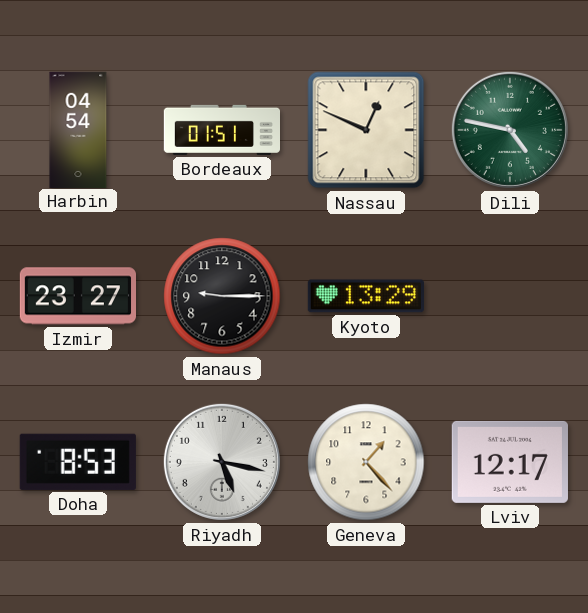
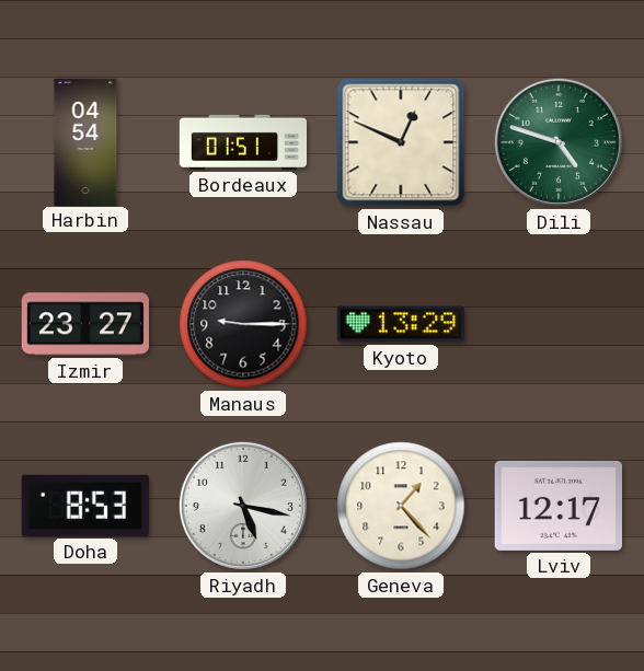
Dili: 4:47 -> 4:48 (559, 142)
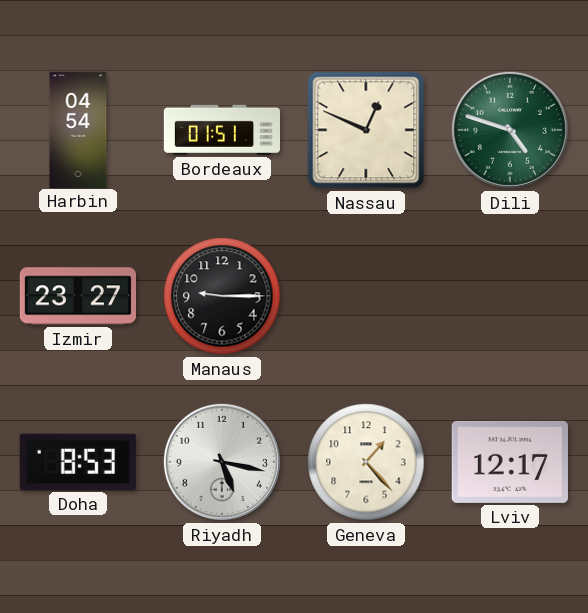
Kyoto: 13:29 -> none (401, 324)
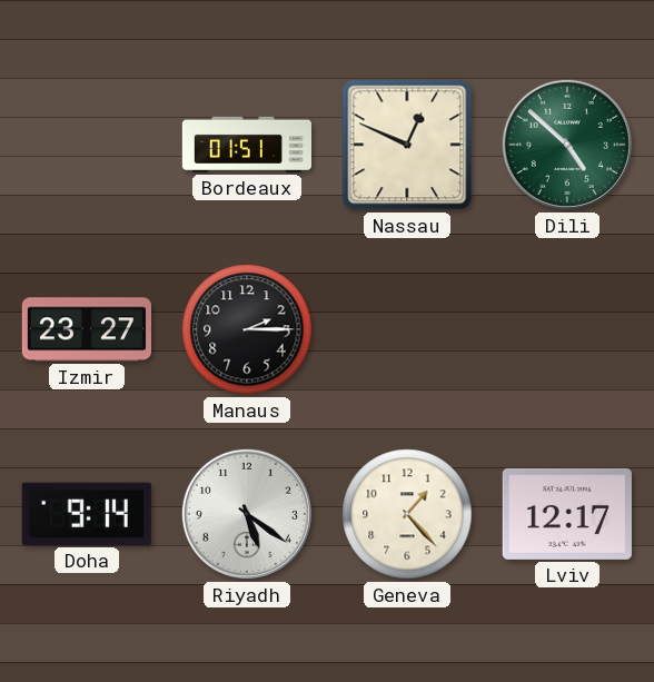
Harbin: 04:54 -> none (78, 129)
Dili: 4:48 -> 4:52 (567, 145)
Manaus: 9:15 -> 2:15 (247, 329)
Doha: 8:53 -> 9:14 (87, 514)
Riyadh: 5:17 -> 5:21 (247, 514)
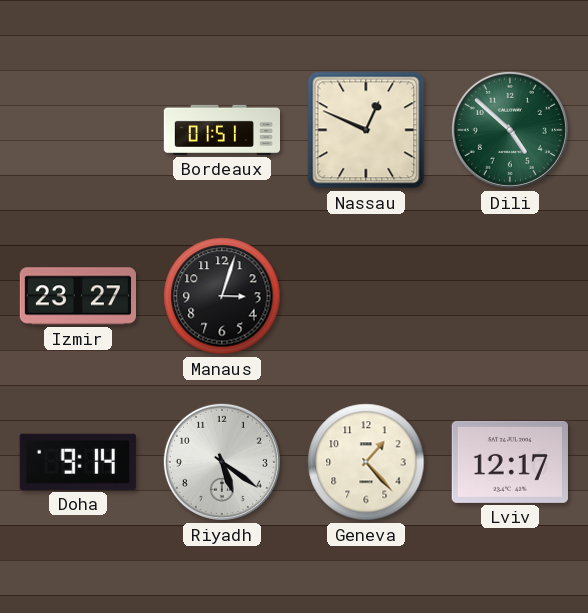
Manaus: 2:15 -> 3:03 (222, 296)
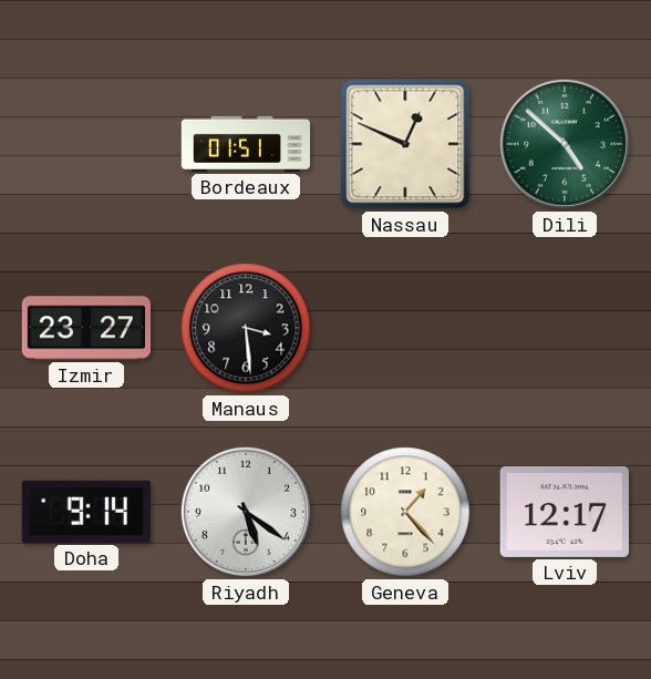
Manaus: 3:03 -> 3:29 (246, 328)
